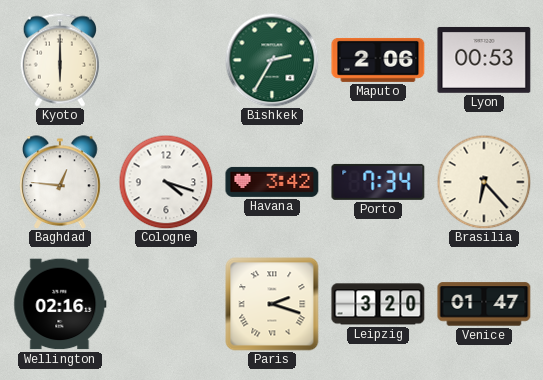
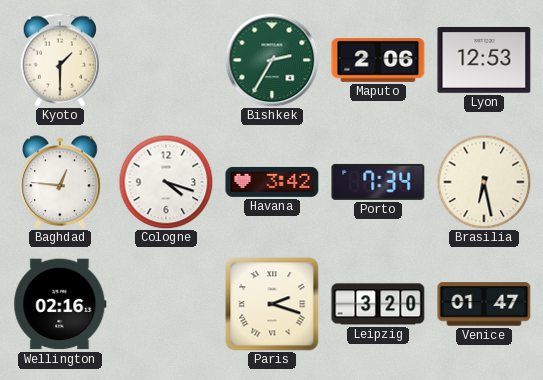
Kyoto: 6:00 -> 1:30 (60, 60)
Lyon: 00:53 -> 12:53 (484, 60)
Brasilia: 6:23 -> 6:28 (484, 182)
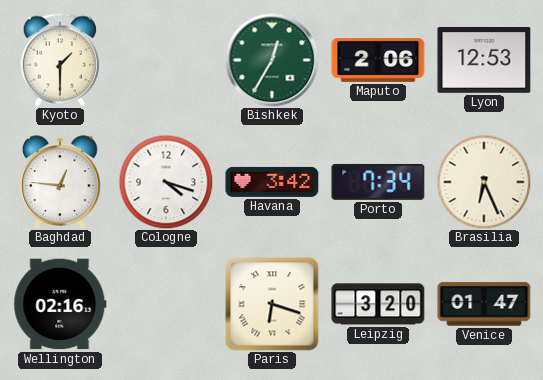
Bishkek: 2:35 -> 12:35 (272, 60)
Brasilia: 6:28 -> 6:26 (484, 182)
Paris: 2:18 -> 6:18 (272, 304)
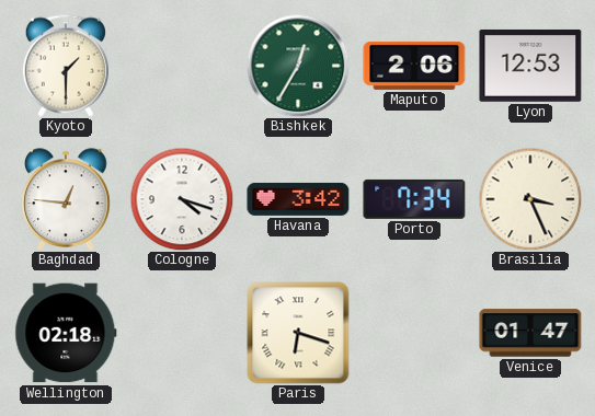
Brasilia: 6:26 -> 3:26 (530, 199)
Wellington: 02:16 -> 02:18 (66, 333)
Leipzig: 3:20 -> none (378, 304)
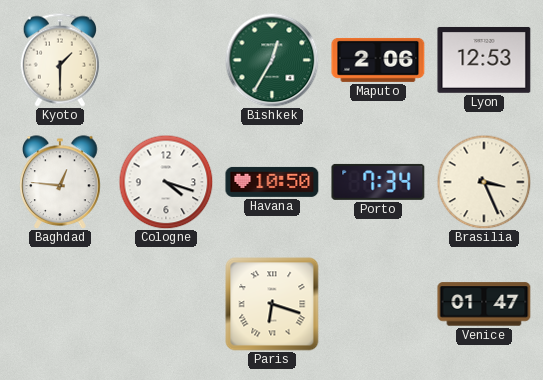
Havana: 3:42 -> 10:50 (272, 182)
Wellington: 02:18 -> none (66, 333)
